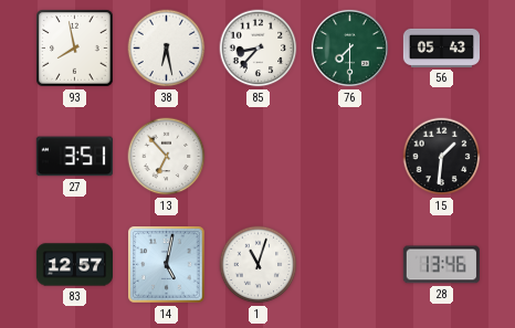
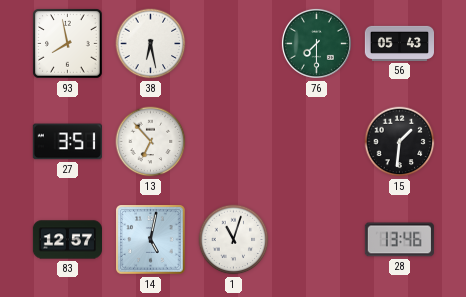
85: 8:37 -> none (259, 49)
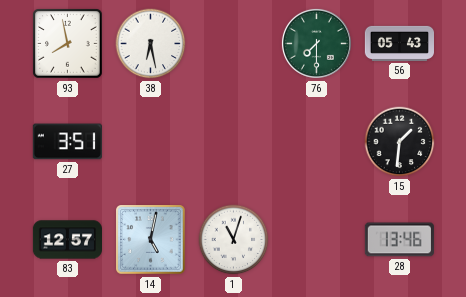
13: 6:53 -> none (151, 142)
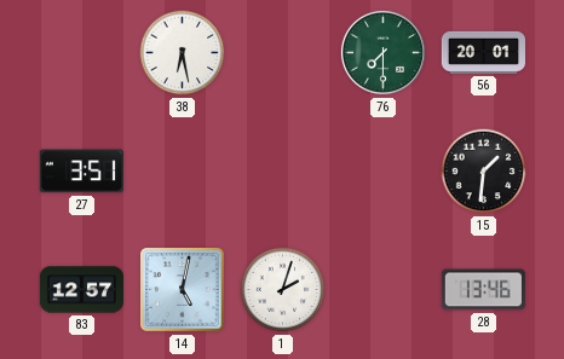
93: 7:58 -> none (68, 44)
56: 05:43 -> 20:01 (483, 52)
1: 11:03 -> 2:03 (283, 290)
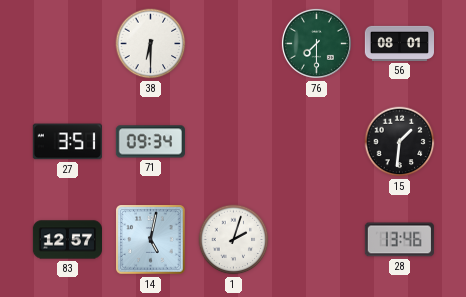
38: 6:28 -> 6:30 (151, 44)
56: 20:01 -> 08:01 (399, 43)
71: none -> 09:34 (150, 142)
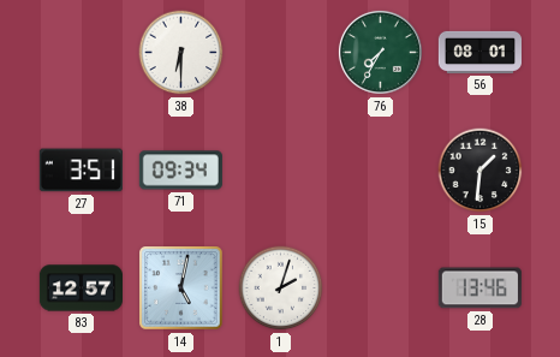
76: 7:30 -> 7:35 (380, 52)
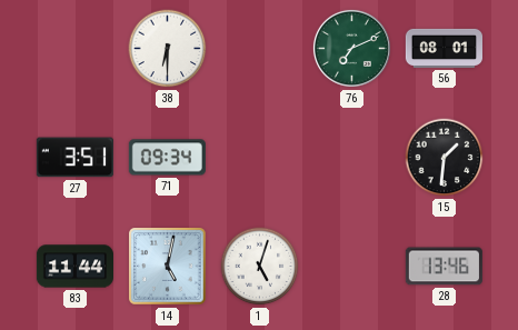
76: 7:35 -> 7:11 (351, 48)
83: 12:57 -> 11:44 (74, 267)
1: 2:03 -> 5:03 (260, 267)
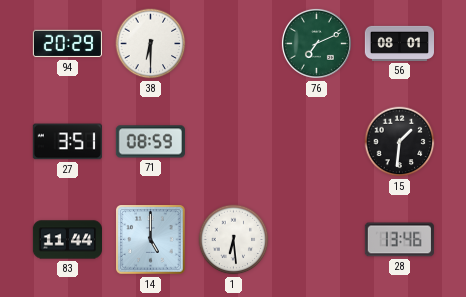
94: none -> 20:29 (67, 44)
71: 09:34 -> 08:59 (150, 142)
14: 5:02 -> 5:00 (151, 240)
1: 5:03 -> 6:29 (234, 240)
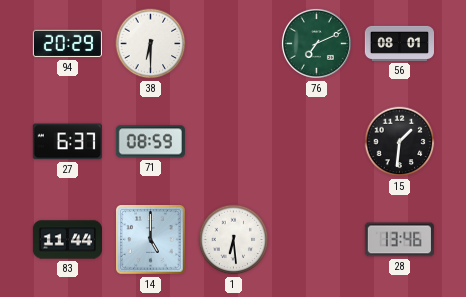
27: 3:51 -> 6:37 (67, 142)
